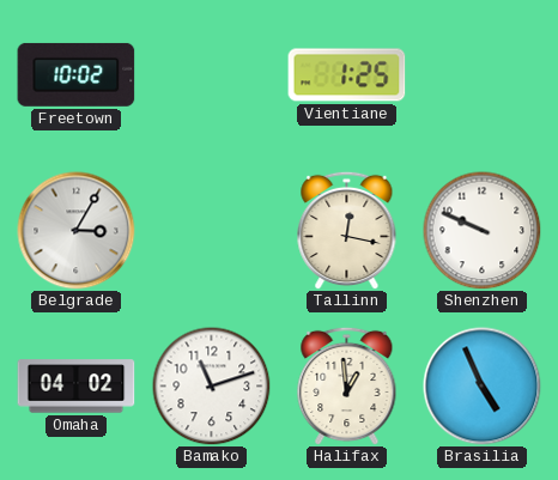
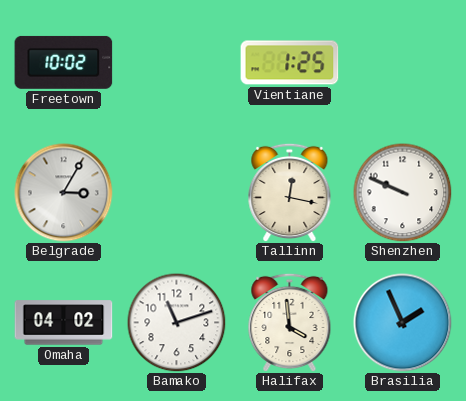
Halifax: 12:59 -> 3:59 (290, 322)
Brasilia: 4:56 -> 1:56 (403, 323)
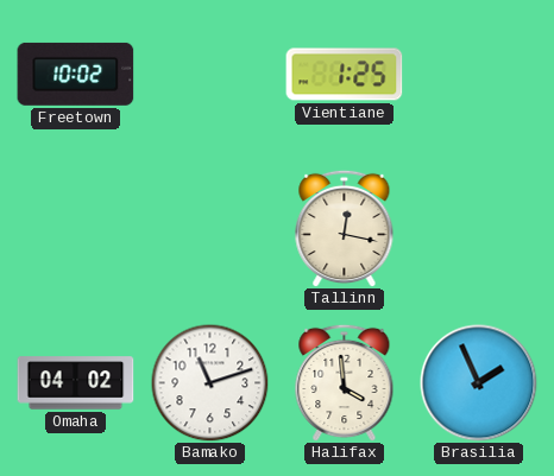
Belgrade: 3:05 -> none (64, 193)
Shenzhen: 9:49 -> none (403, 193)
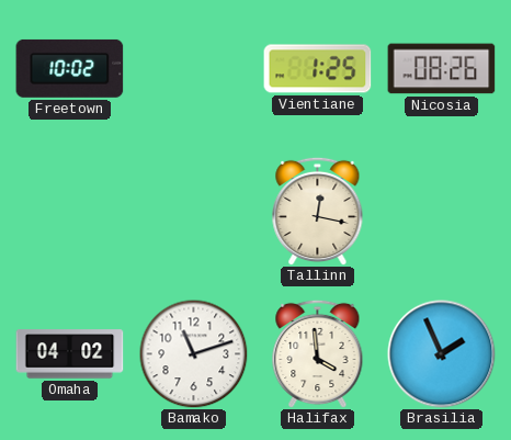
Nicosia: none -> 08:26 (442, 69)
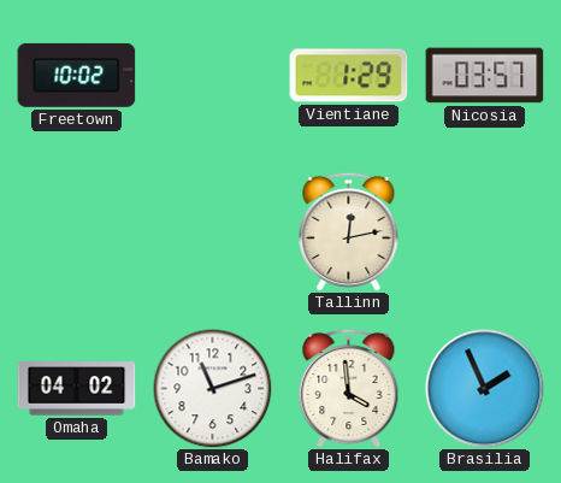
Vientiane: 1:25 -> 1:29 (349, 76)
Nicosia: 08:26 -> 03:57 (485, 76)
Tallinn: 12:17 -> 12:13 (349, 231)
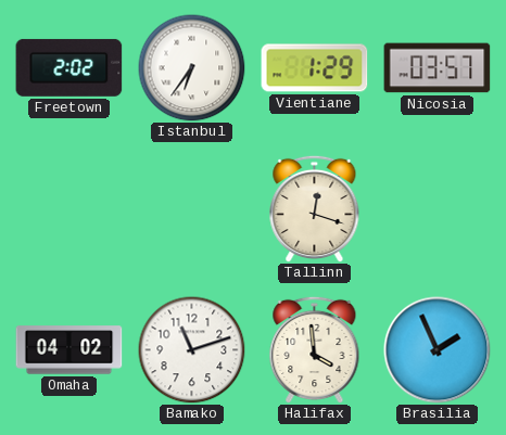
Freetown: 10:02 -> 2:02 (69, 67)
Istanbul: none -> 6:36 (192, 68)
Tallinn: 12:13 -> 12:18 (315, 208)
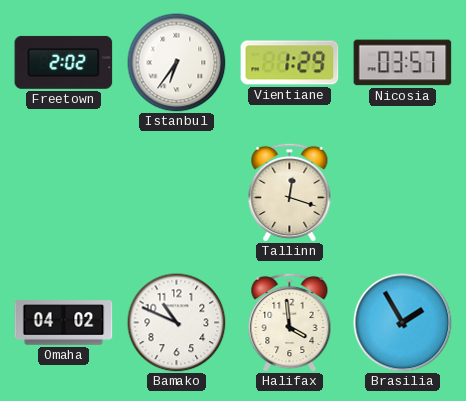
Bamako: 11:12 -> 10:49 (177, 323)
Brasilia: 1:56 -> 1:55 (403, 323)
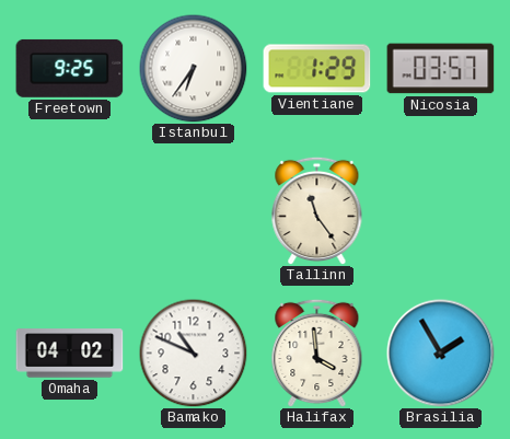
Freetown: 2:02 -> 9:25 (70, 68)
Tallinn: 12:18 -> 11:24 (317, 210)
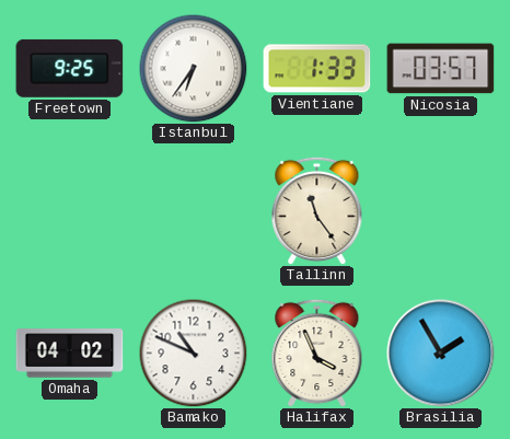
Vientiane: 1:29 -> 1:33 (317, 69)
Halifax: 3:59 -> 3:56 (317, 353)
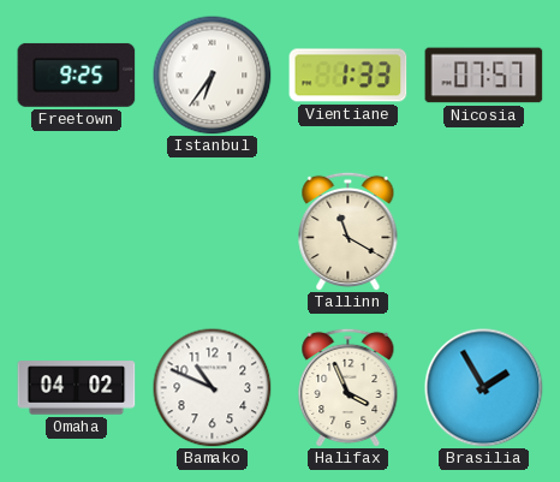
Nicosia: 03:57 -> 07:57 (484, 76)
Tallinn: 11:24 -> 11:20 (348, 231)
